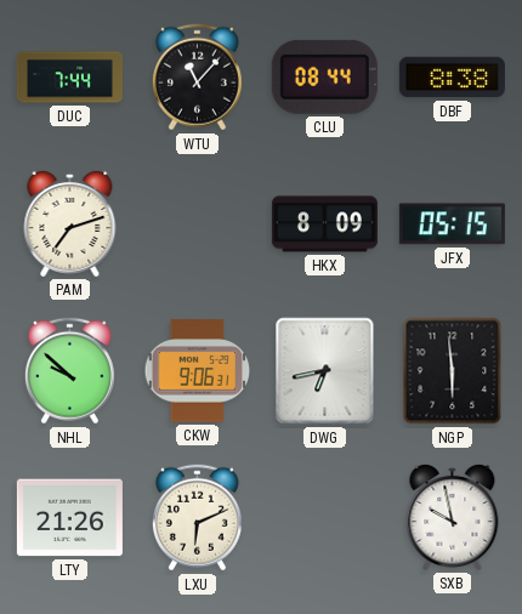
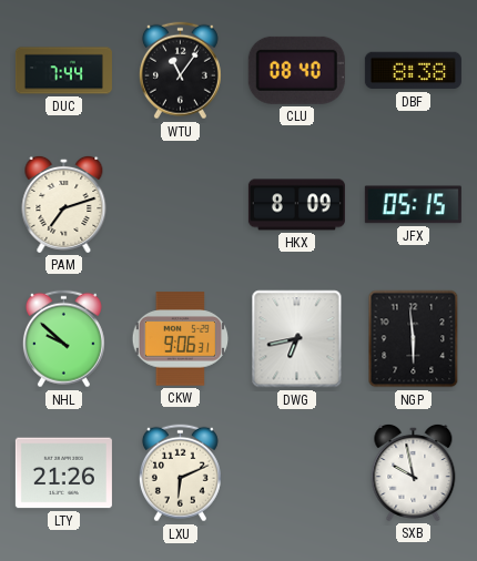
WTU: 11:07 -> 11:06 (180, 71)
CLU: 08:44 -> 08:40 (296, 70)
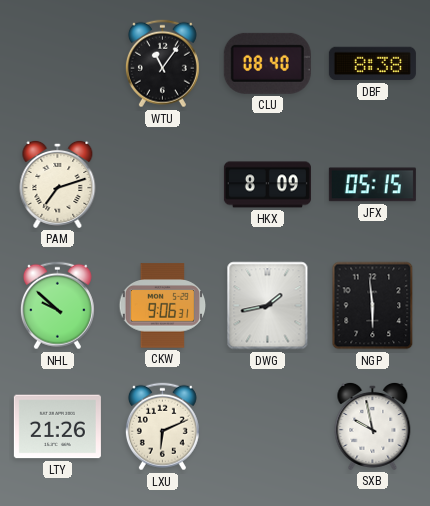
DUC: 7:44 -> none (63, 71)
DWG: 6:43 -> 1:43 (268, 306)
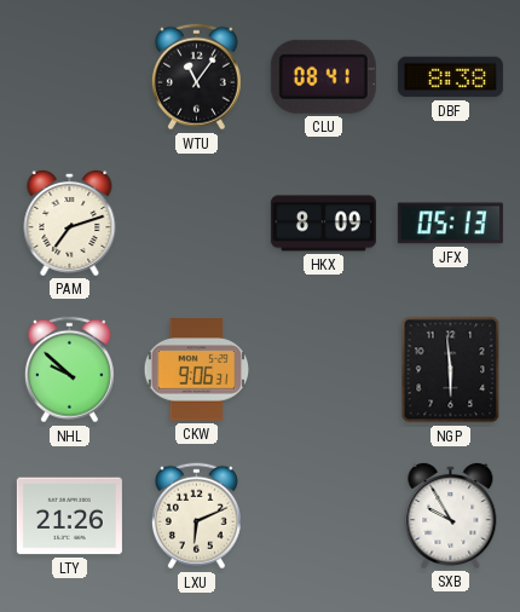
CLU: 08:40 -> 08:41 (323, 76)
JFX: 05:15 -> 05:13 (450, 224)
DWG: 1:43 -> none (268, 306)
SXB: 9:58 -> 9:55 (451, 515)
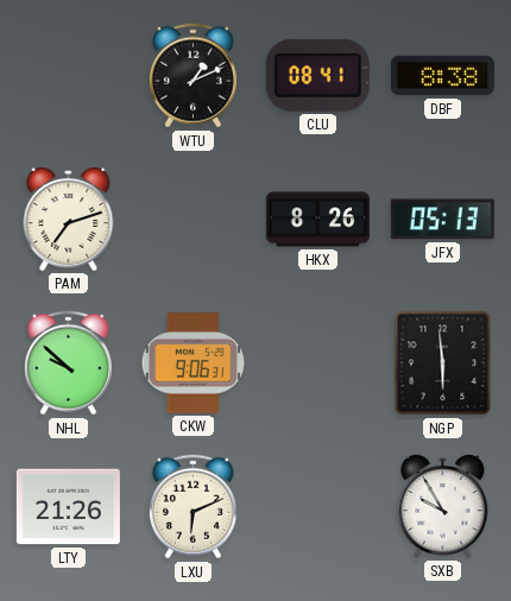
WTU: 11:06 -> 1:11 (193, 76)
HKX: 8:09 -> 8:26 (317, 220)
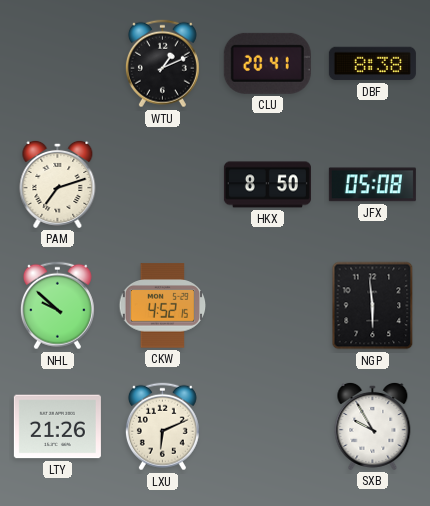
CLU: 08:41 -> 20:41 (267, 63)
HKX: 8:26 -> 8:50 (267, 185)
JFX: 05:13 -> 05:08 (372, 185)
CKW: 9:06 -> 4:52 (163, 306)
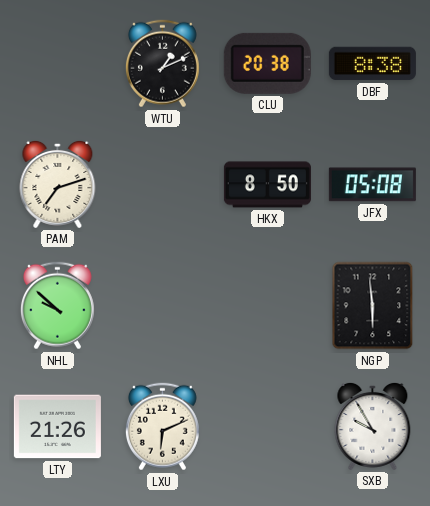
CLU: 20:41 -> 20:38 (267, 63)
CKW: 4:52 -> none (163, 306)
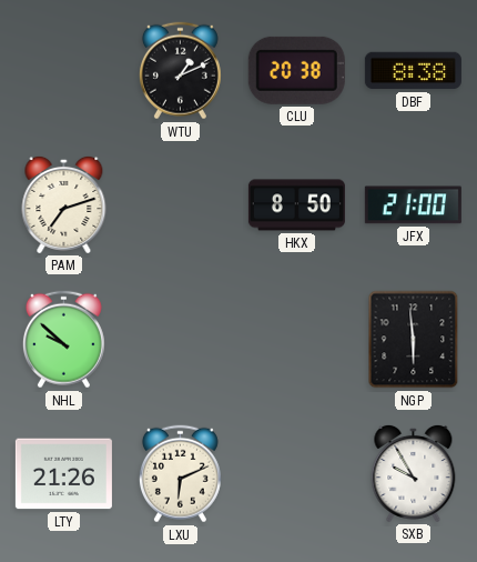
JFX: 05:08 -> 21:00 (413, 205)
